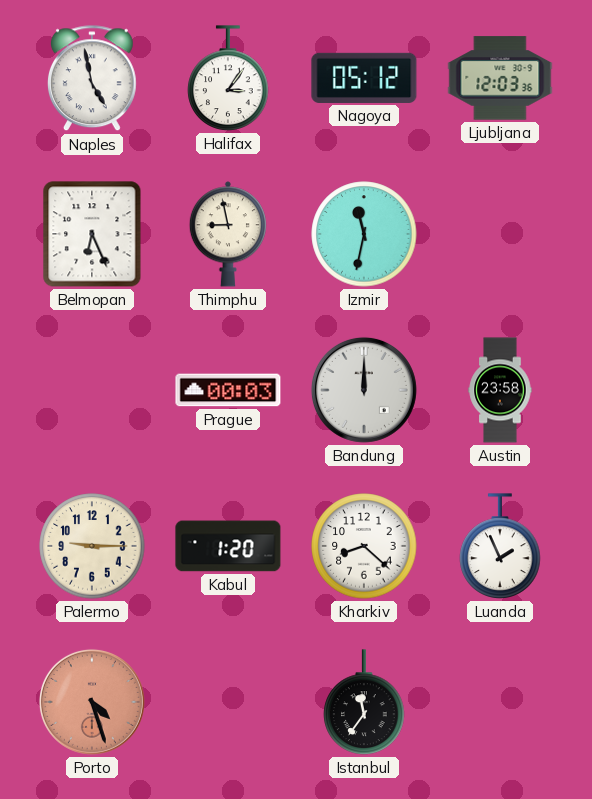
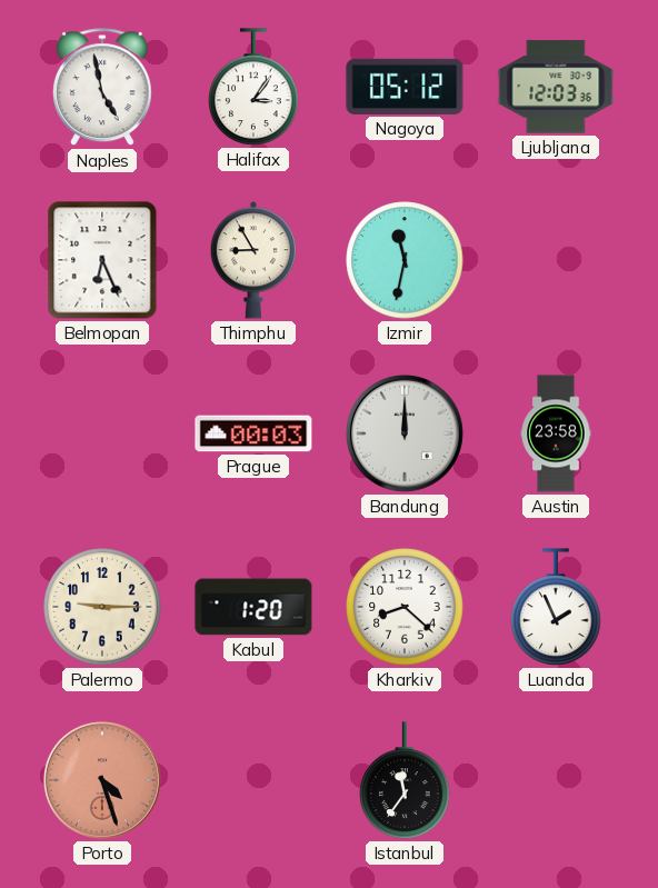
Thimphu: 8:58 -> 8:55 (252, 260)
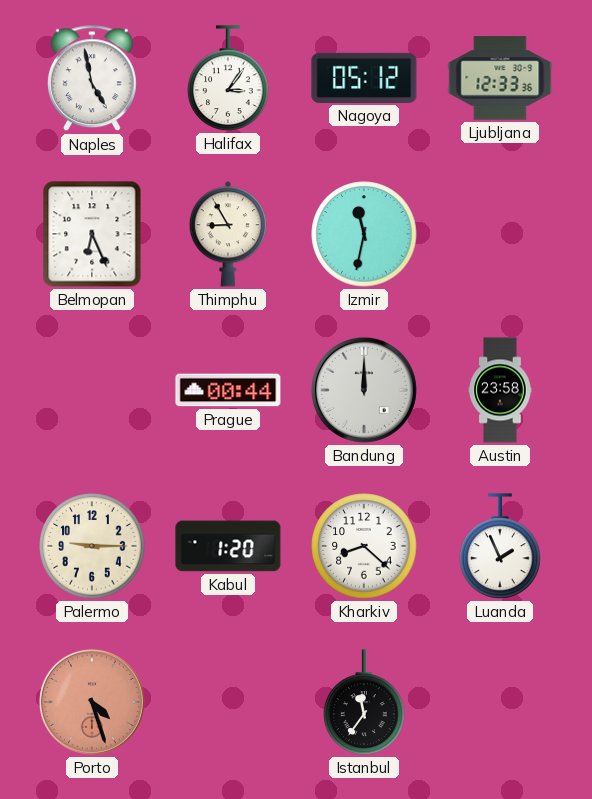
Ljubljana: 12:03 -> 12:33 (500, 78)
Prague: 00:03 -> 00:44 (228, 390)
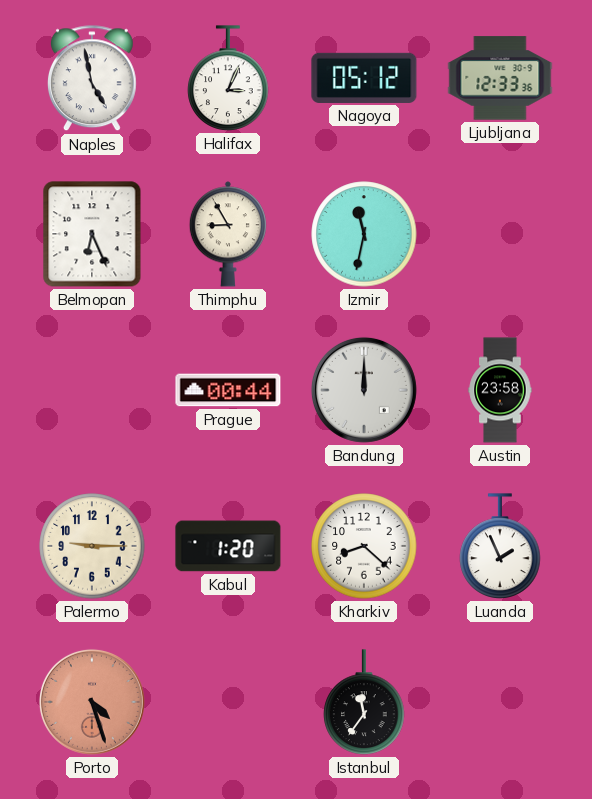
Halifax: 3:06 -> 3:04 (228, 78)
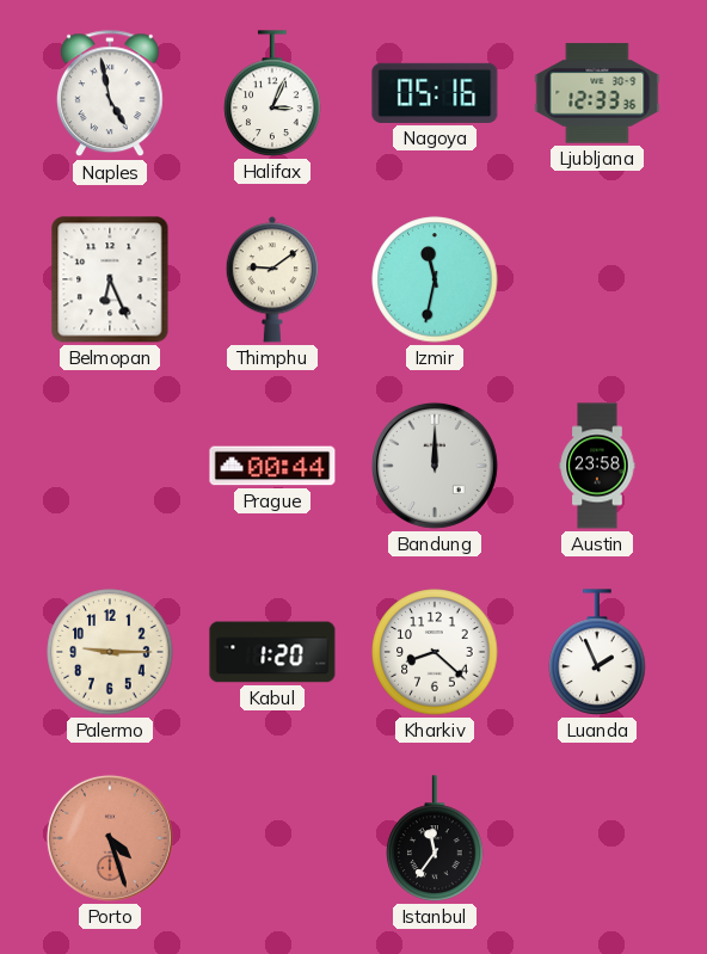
Nagoya: 05:12 -> 05:16 (435, 93)
Thimphu: 8:55 -> 9:09 (271, 279)
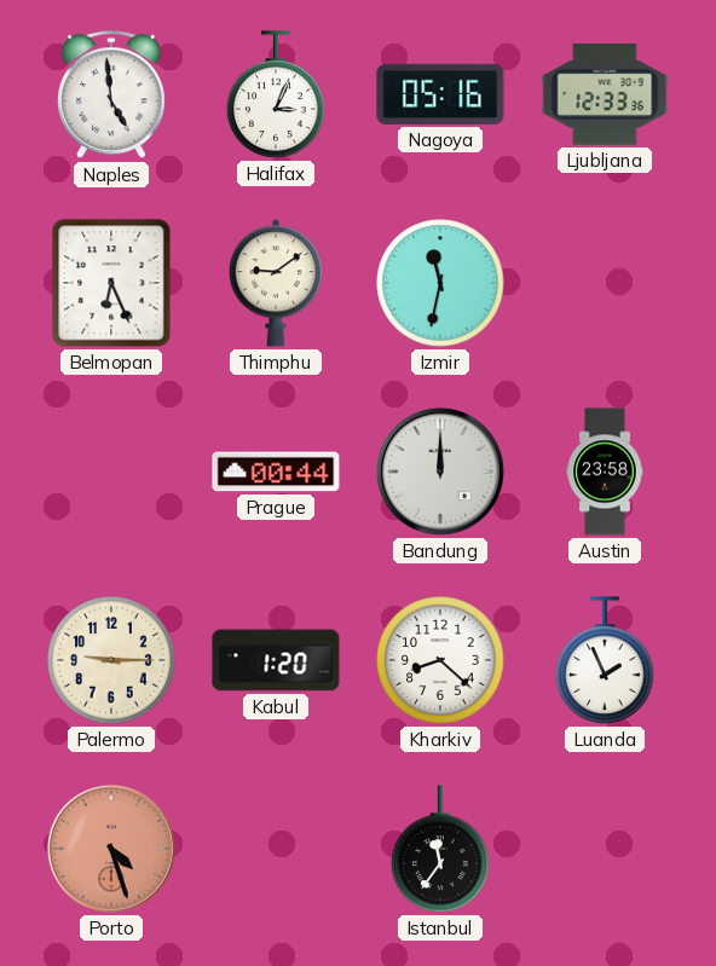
Naples: 4:58 -> 4:59 (111, 96)
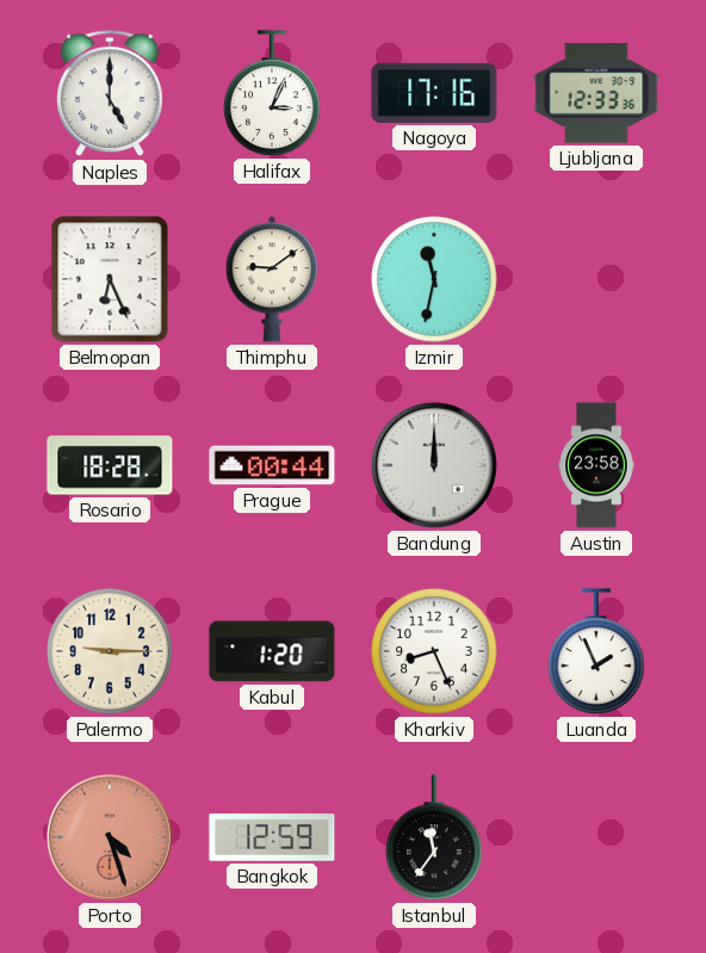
Naples: 4:59 -> 5:00 (110, 94)
Nagoya: 05:16 -> 17:16 (434, 93)
Rosario: none -> 18:28 (110, 465)
Kharkiv: 8:22 -> 8:26 (434, 651)
Bangkok: none -> 12:59 (272, 837)
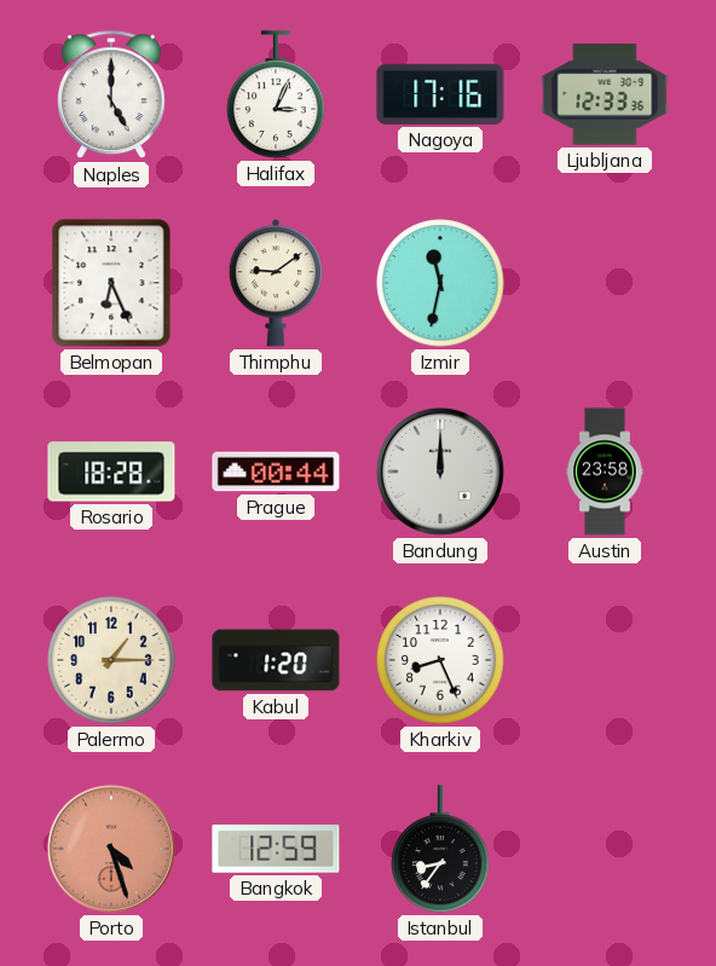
Palermo: 9:15 -> 1:15 (111, 660)
Luanda: 1:56 -> none (596, 651)
Istanbul: 11:36 -> 8:36 (440, 849)
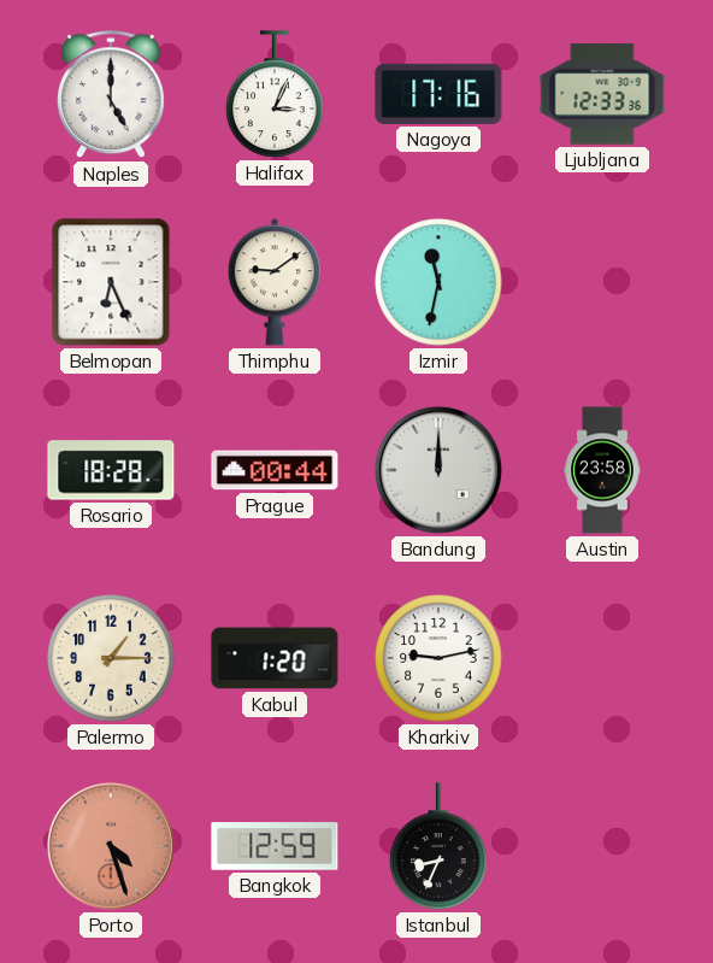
Kharkiv: 8:26 -> 9:13 (438, 658)
Istanbul: 8:36 -> 8:34 (438, 846)
